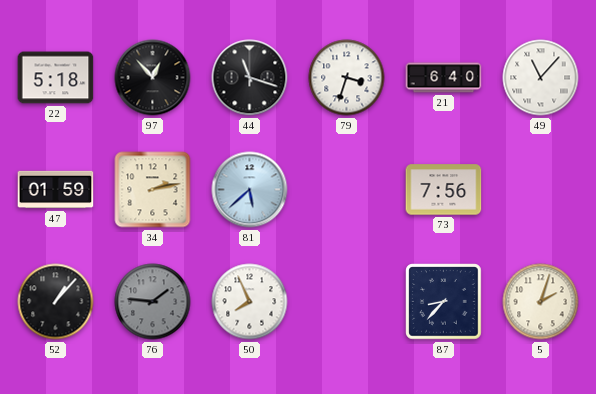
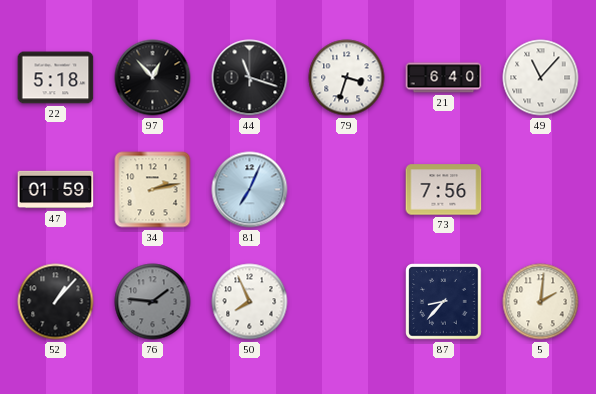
81: 5:38 -> 7:04 (250, 190)
5: 2:03 -> 2:01 (541, 302)
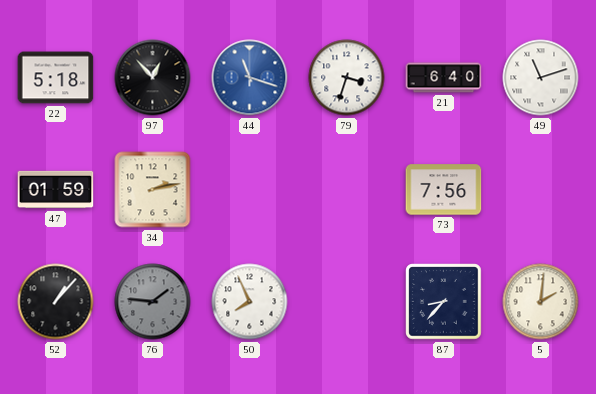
44 dial: black -> blue (250, 78)
49: 11:07 -> 11:12 (541, 78)
81: 7:04 -> none (250, 190)
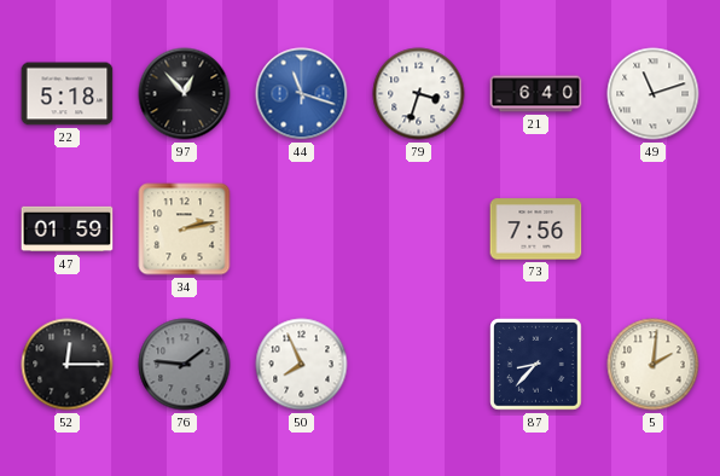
52: 1:07 -> 12:15 (68, 365)
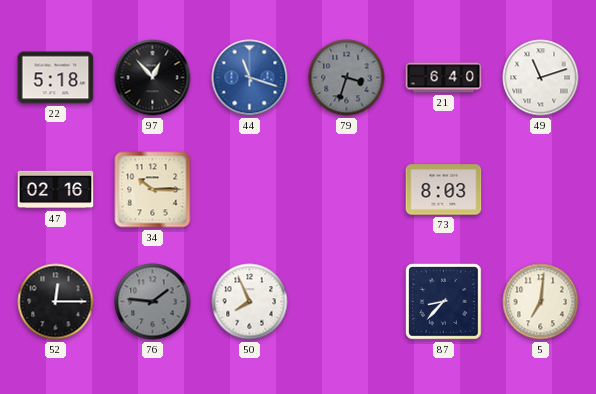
79 dial: white -> grey (347, 78)
47: 01:59 -> 02:16 (56, 190)
34: 2:13 -> 10:15 (153, 190)
73: 7:56 -> 8:03 (444, 190)
5: 2:01 -> 7:01 (541, 302)
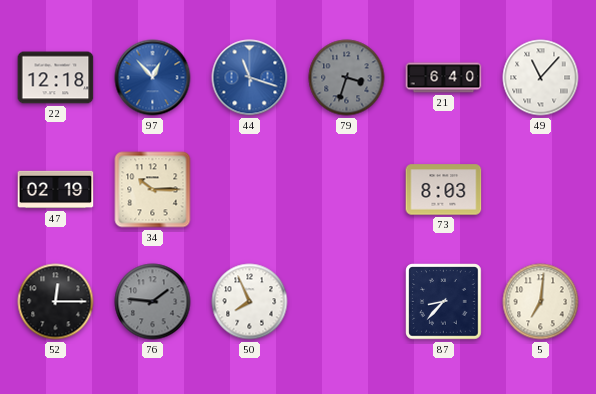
22: 5:18 -> 12:18 (56, 78)
97 dial: black -> blue (153, 78)
49: 11:12 -> 11:07 (541, 78)
47: 02:16 -> 02:19 (56, 190)
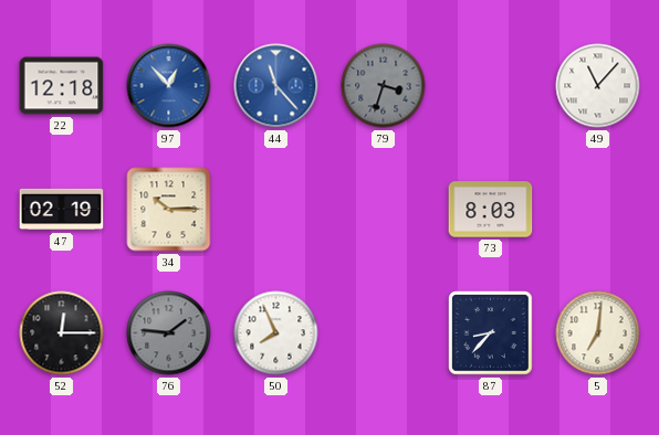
44: 11:18 -> 11:23 (276, 86)
21: 6:40 -> none (444, 78)
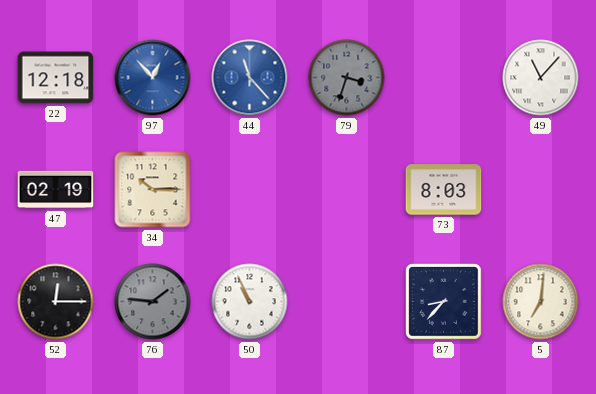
50: 7:56 -> 10:56 (250, 302)
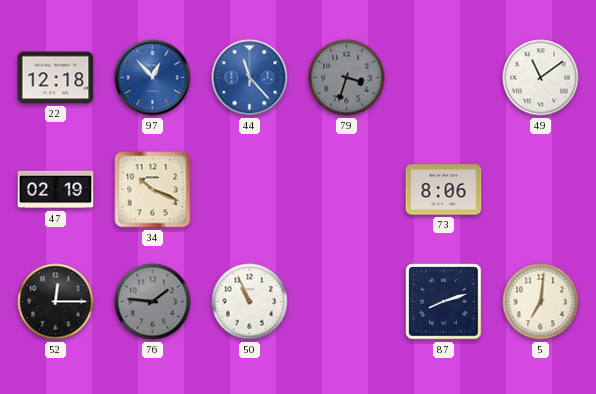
49: 11:07 -> 11:09 (541, 78)
34: 10:15 -> 10:19 (153, 190)
73: 8:03 -> 8:06 (444, 190)
87: 8:37 -> 8:12 (444, 302)
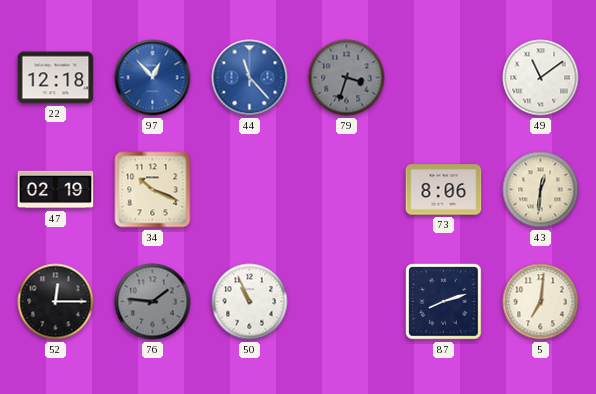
43: none -> 12:31 (541, 190)
